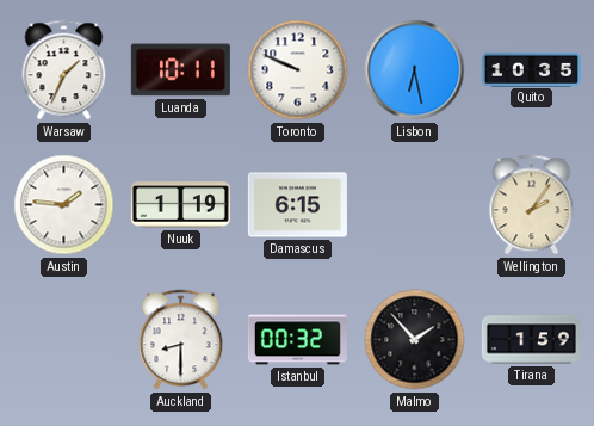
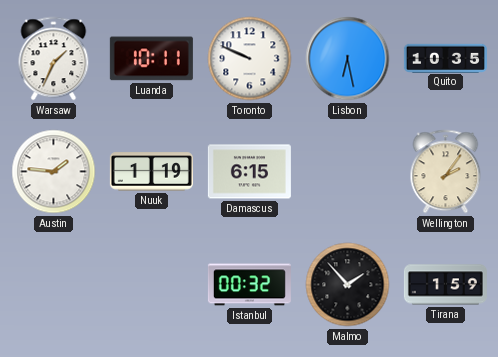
Auckland: 8:30 -> none (181, 340)
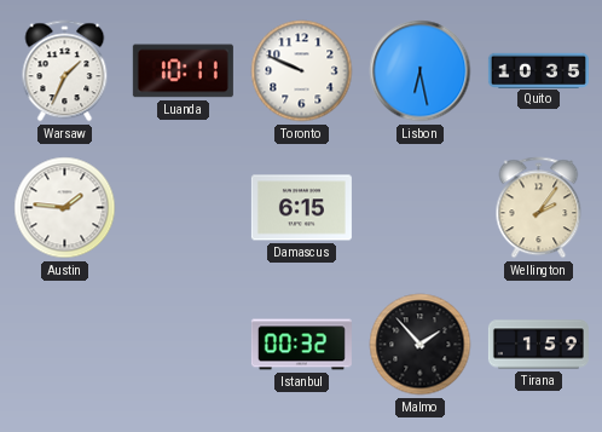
Nuuk: 1:19 -> none (151, 172)
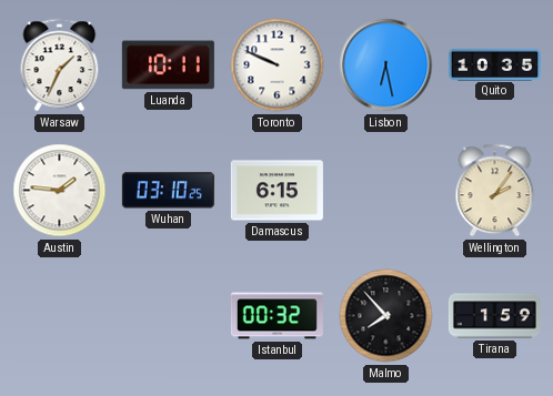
Wuhan: none -> 03:10 (168, 191)
Malmo: 1:53 -> 7:53 (386, 316)
